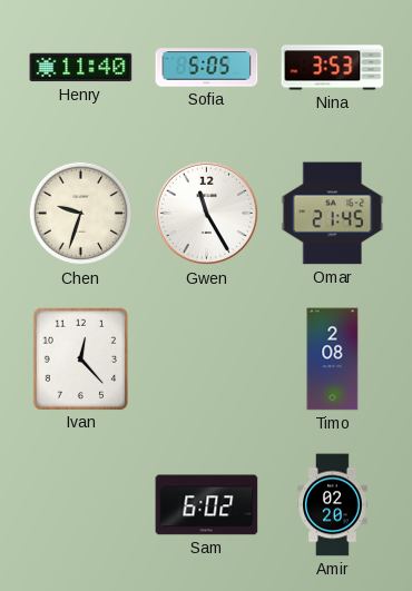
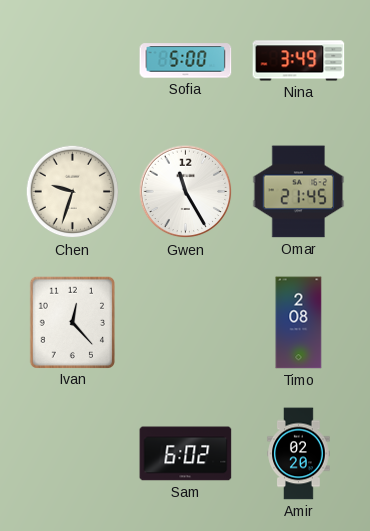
Henry: 11:40 -> none (81, 68)
Sofia: 5:05 -> 5:00 (186, 61)
Nina: 3:53 -> 3:49 (299, 61)
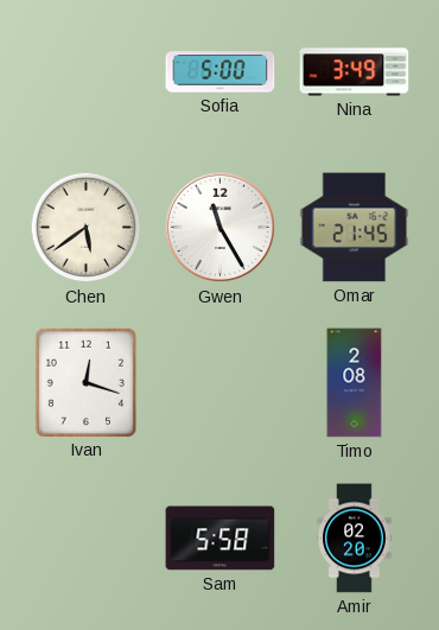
Chen: 9:33 -> 5:39 (87, 228)
Ivan: 12:23 -> 12:18 (85, 382)
Sam: 6:02 -> 5:58 (221, 539)
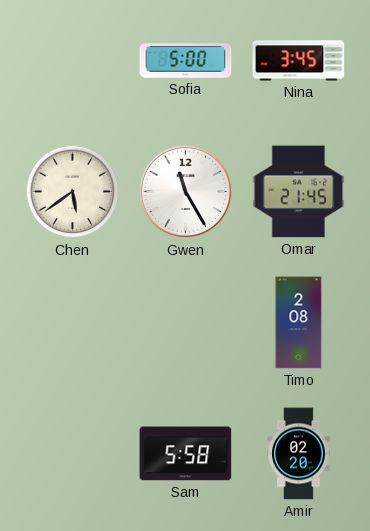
Nina: 3:49 -> 3:45 (299, 61)
Ivan: 12:18 -> none (85, 382)
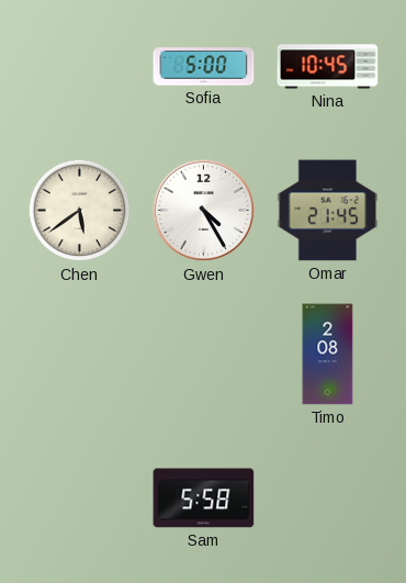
Nina: 3:45 -> 10:45 (328, 67)
Gwen: 11:25 -> 4:25 (204, 211)
Amir: 02:20 -> none (299, 454)
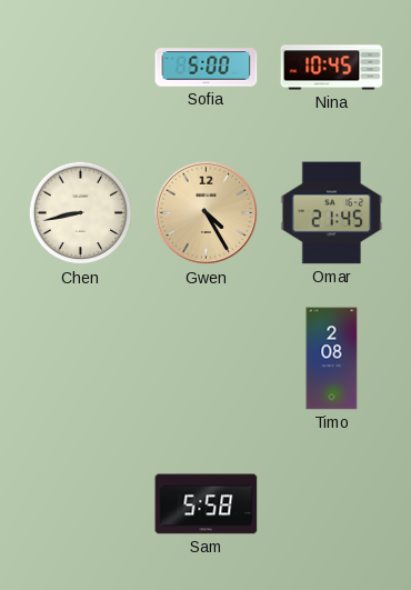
Chen: 5:39 -> 8:43 (81, 213)
Gwen dial: white -> champagne (207, 213)
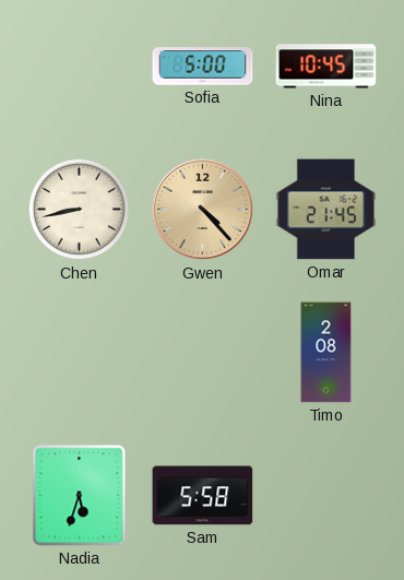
Gwen: 4:25 -> 4:23 (203, 210)
Nadia: none -> 5:33 (80, 496)
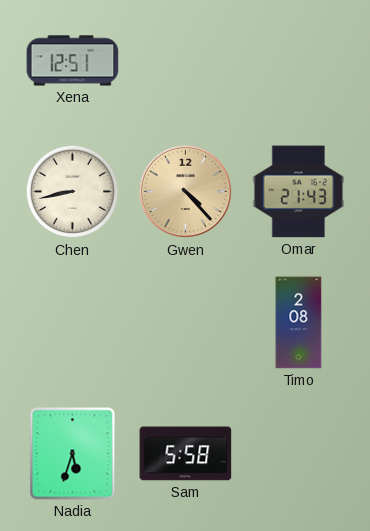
Xena: none -> 12:51 (73, 61)
Sofia: 5:00 -> none (203, 67)
Nina: 10:45 -> none (326, 67)
Omar: 21:45 -> 21:43 (299, 192)
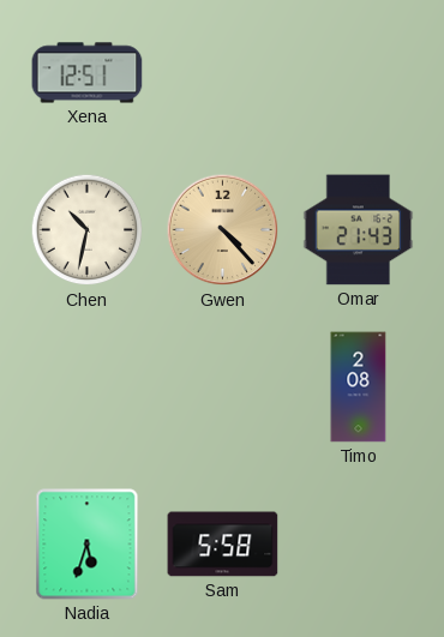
Chen: 8:43 -> 10:32 (88, 230)
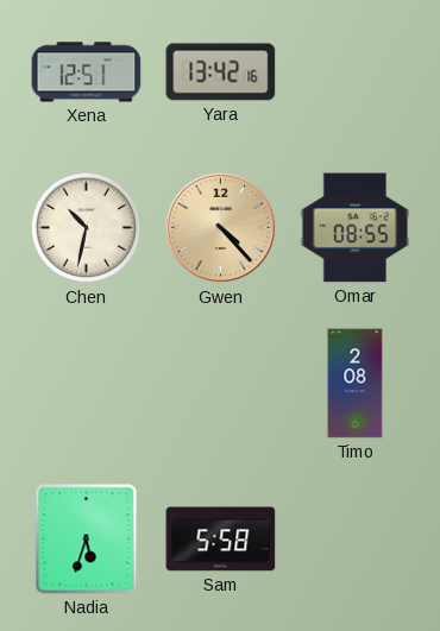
Yara: none -> 13:42 (221, 72)
Omar: 21:43 -> 08:55 (356, 228)
